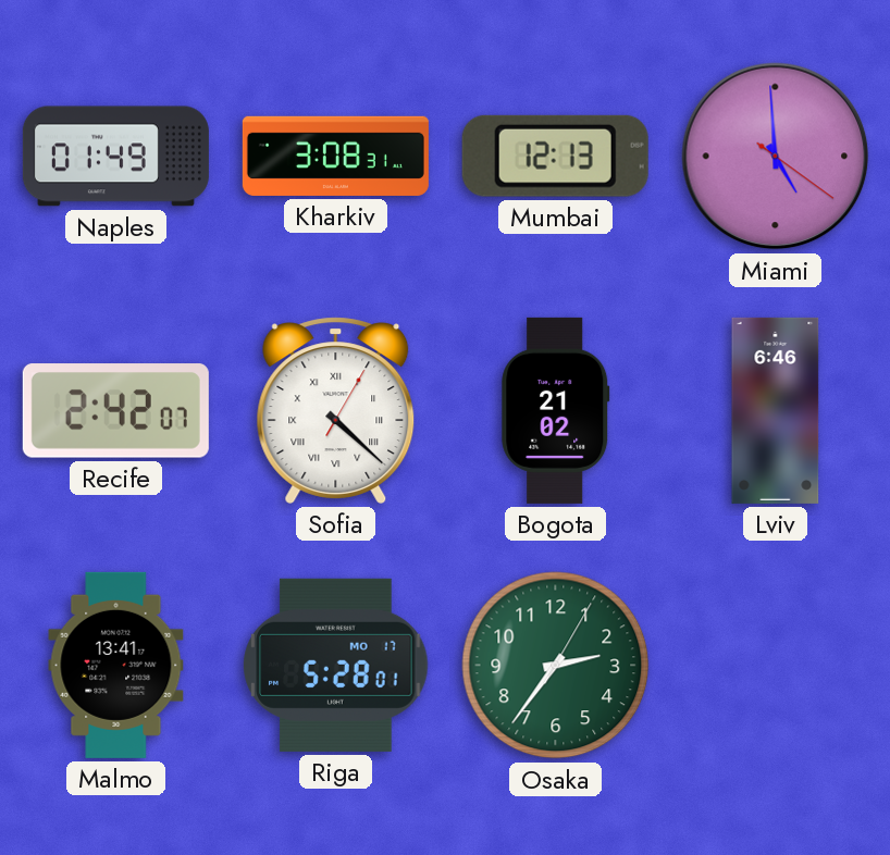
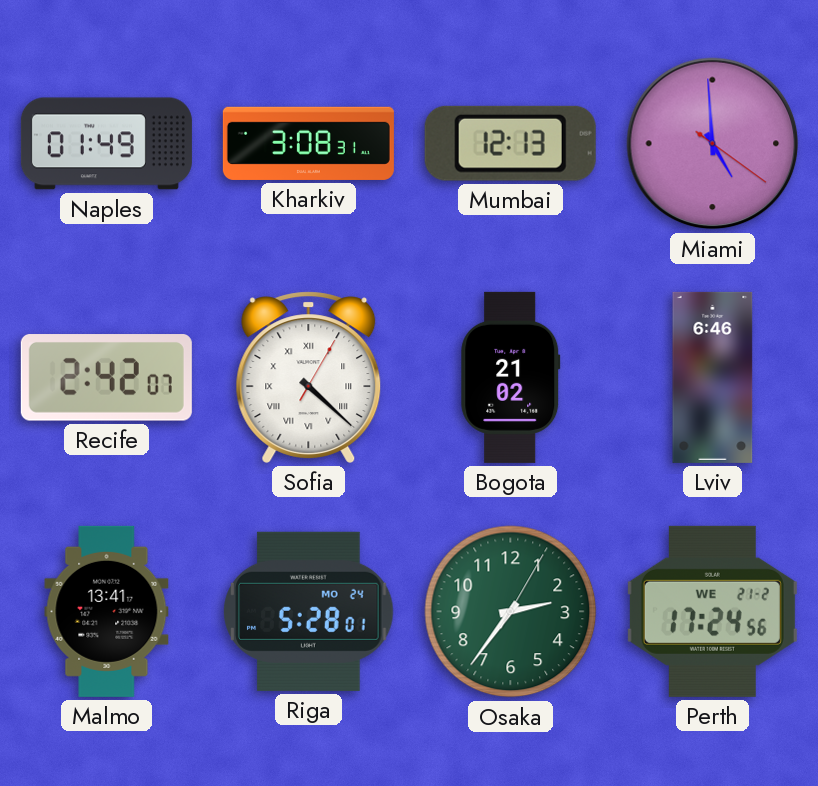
Riga date: MO 17 -> MO 24 (309, 611)
Perth: none -> 17:24 (712, 611)
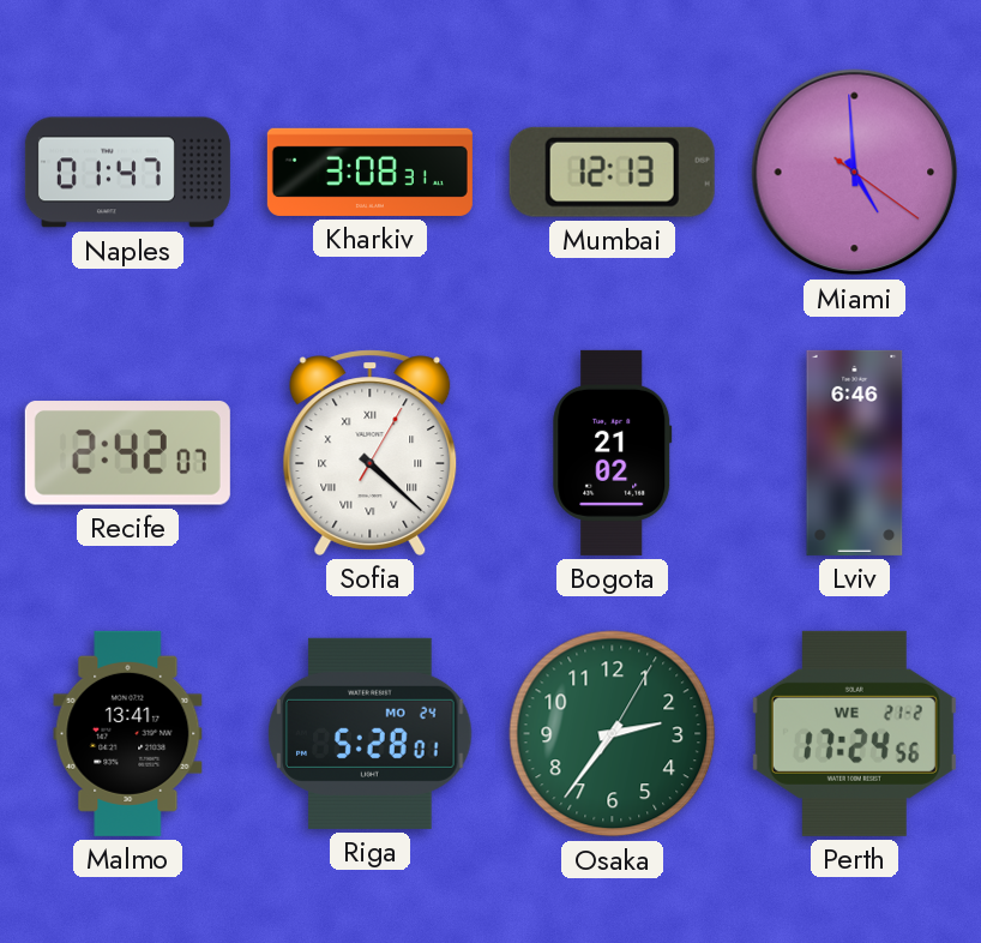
Naples: 01:49 -> 01:47 (127, 173)
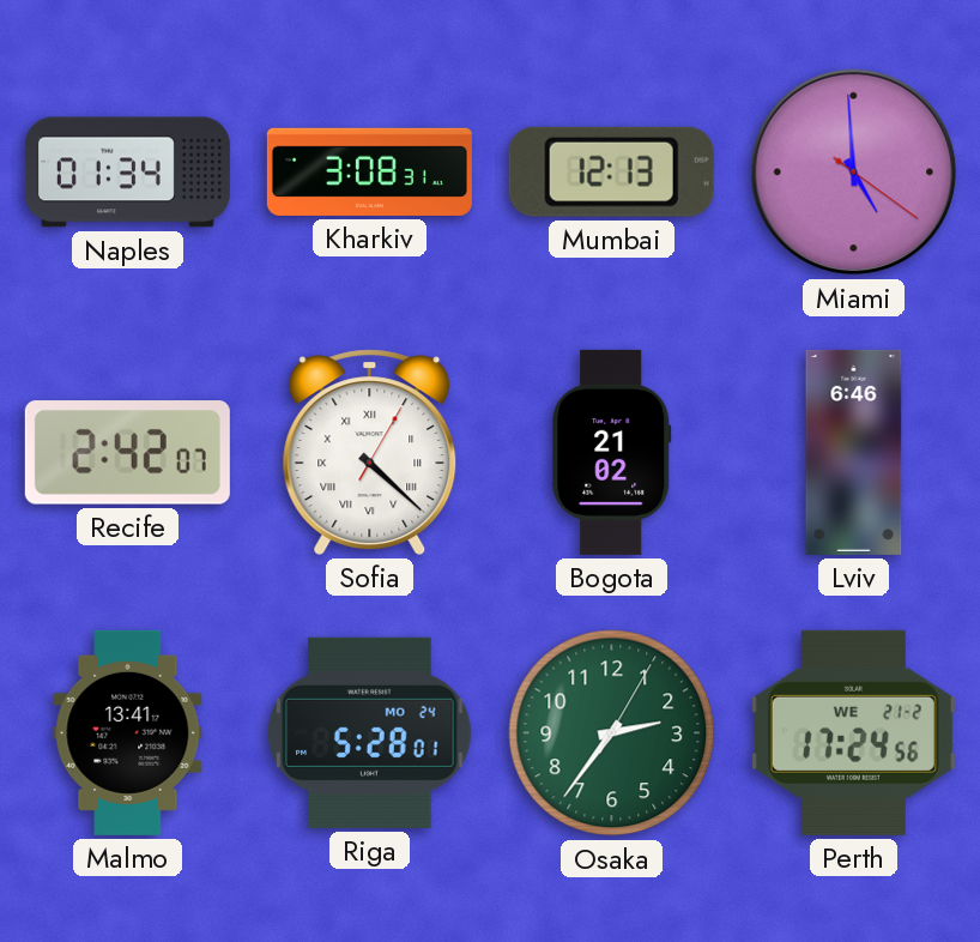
Naples: 01:47 -> 01:34 (127, 173)
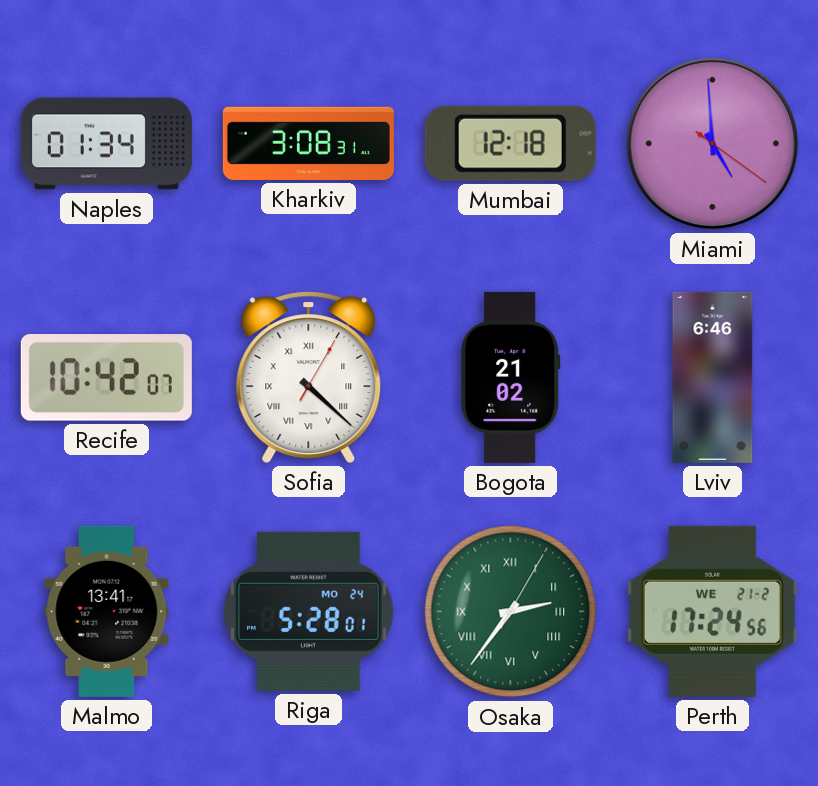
Mumbai: 12:13 -> 12:18 (510, 143)
Recife: 2:42 -> 10:42 (106, 378)
Osaka numerals: Arabic -> Roman (511, 612)
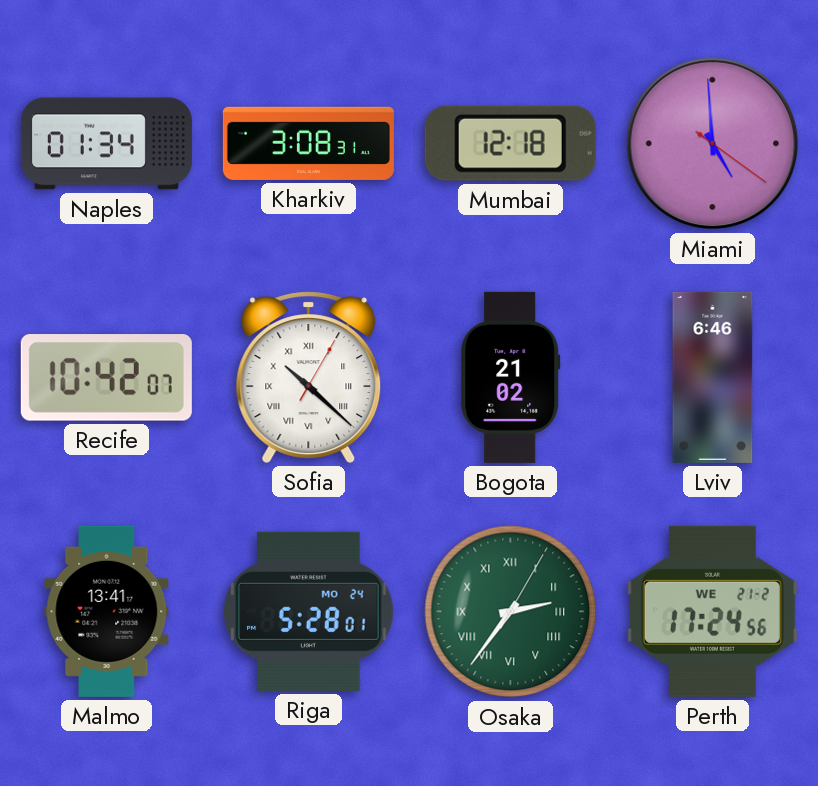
Sofia: 4:22 -> 10:22 (309, 377)
